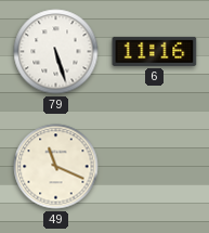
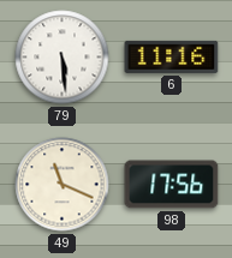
79: 5:27 -> 5:29 (63, 58)
98: none -> 17:56 (172, 185)
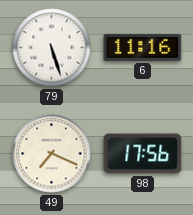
79: 5:29 -> 5:27 (52, 48)
49: 11:19 -> 7:19 (52, 154)
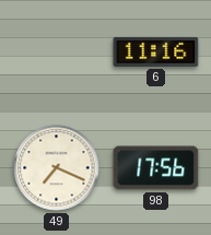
79: 5:27 -> none (52, 48)
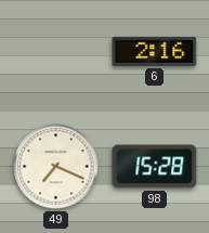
6: 11:16 -> 2:16 (155, 51)
98: 17:56 -> 15:28 (155, 167)
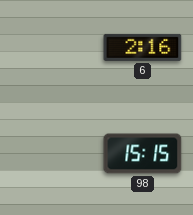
49: 7:19 -> none (56, 167)
98: 15:28 -> 15:15 (143, 154)
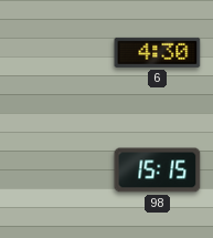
6: 2:16 -> 4:30 (158, 52)
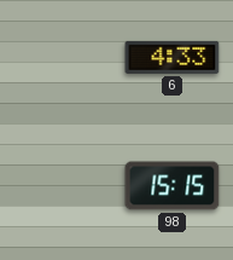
6: 4:30 -> 4:33 (173, 57)
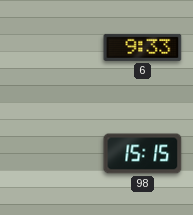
6: 4:33 -> 9:33 (143, 47)
